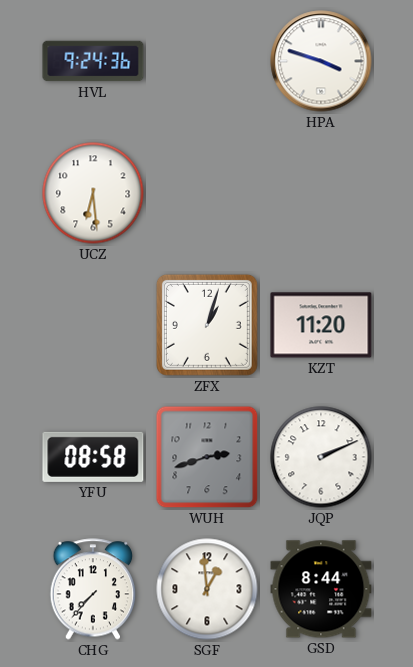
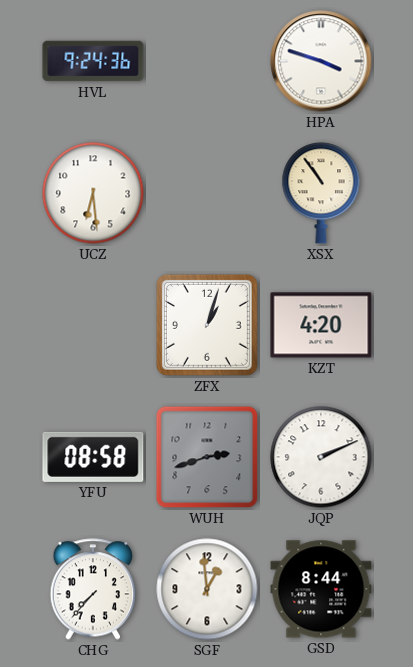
XSX: none -> 10:54 (321, 193)
KZT: 11:20 -> 4:20 (321, 325)
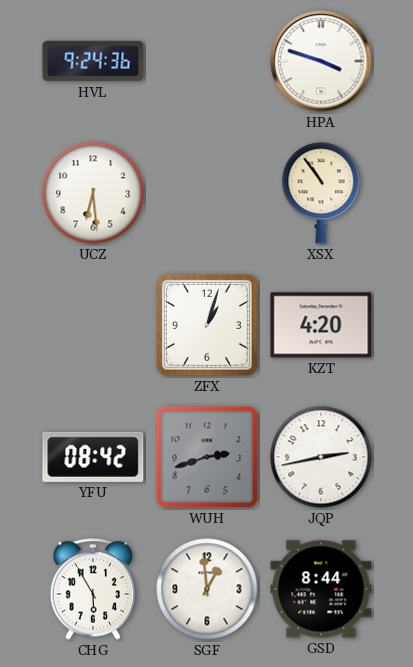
YFU: 08:58 -> 08:42 (93, 457)
JQP: 2:11 -> 2:43 (321, 457)
CHG: 7:37 -> 5:55 (93, 589)
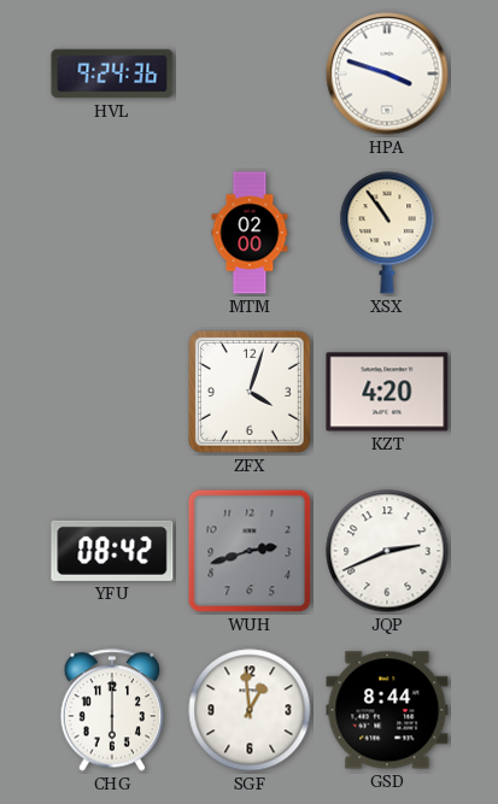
UCZ: 6:29 -> none (93, 193)
MTM: none -> 02:00 (250, 233)
ZFX: 1:03 -> 4:03 (250, 392)
JQP: 2:43 -> 2:41 (387, 551)
CHG: 5:55 -> 6:00 (112, 710)
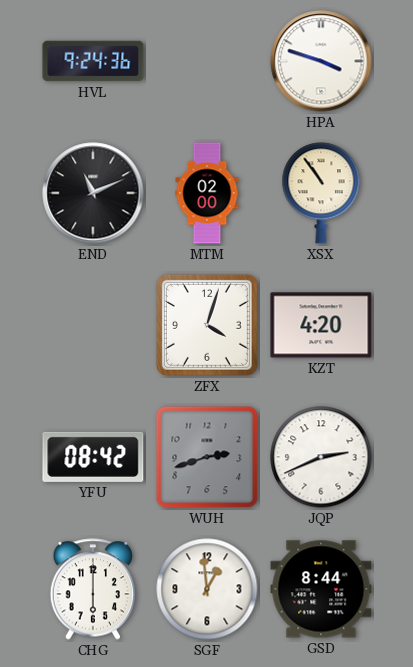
END: none -> 11:11 (93, 193)
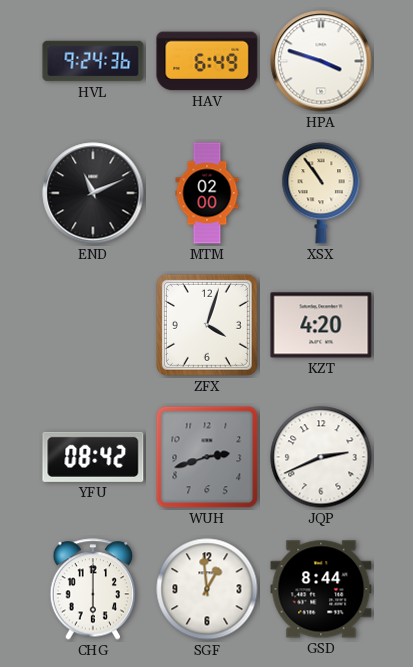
HAV: none -> 6:49 (207, 61)
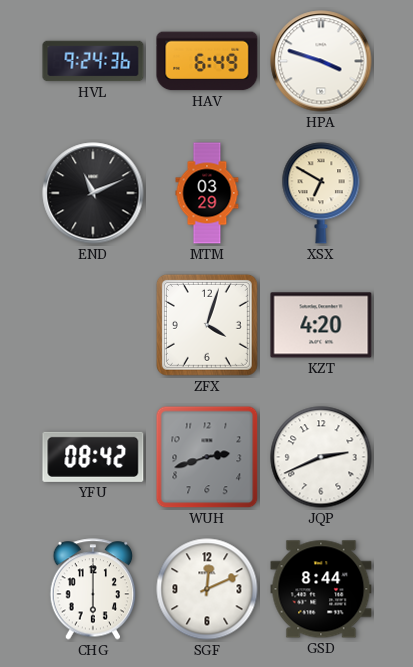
MTM: 02:00 -> 03:29 (207, 193)
XSX: 10:54 -> 6:50 (321, 193)
SGF: 12:59 -> 12:11 (207, 589)
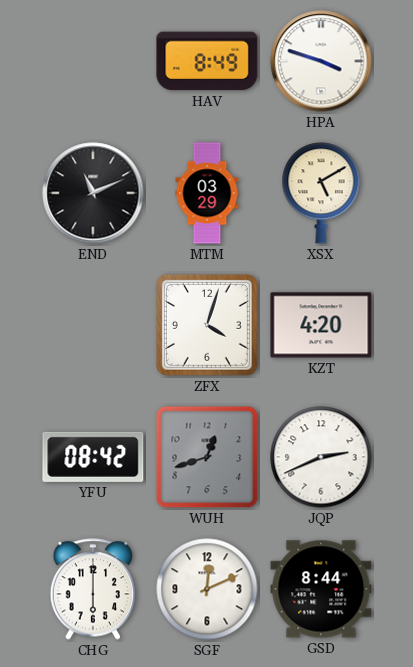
HVL: 9:24 -> none (93, 61)
HAV: 6:49 -> 8:49 (207, 61)
XSX: 6:50 -> 5:10 (321, 193)
WUH: 2:42 -> 12:42 (207, 457)
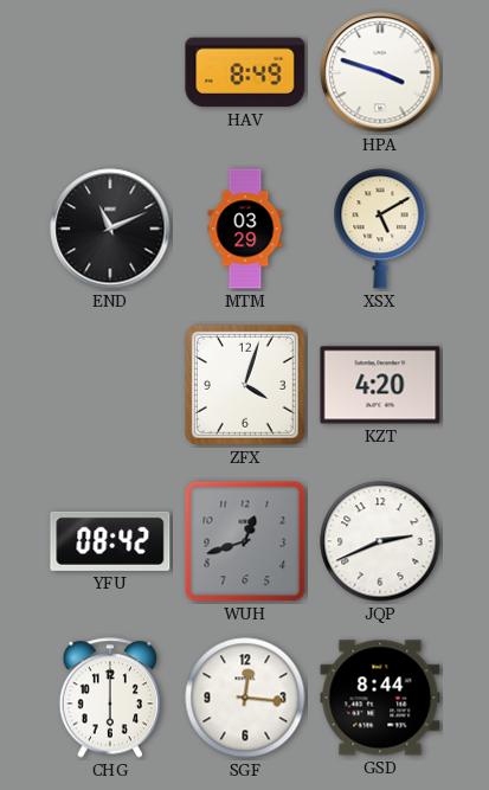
SGF: 12:11 -> 12:16 (245, 698)
